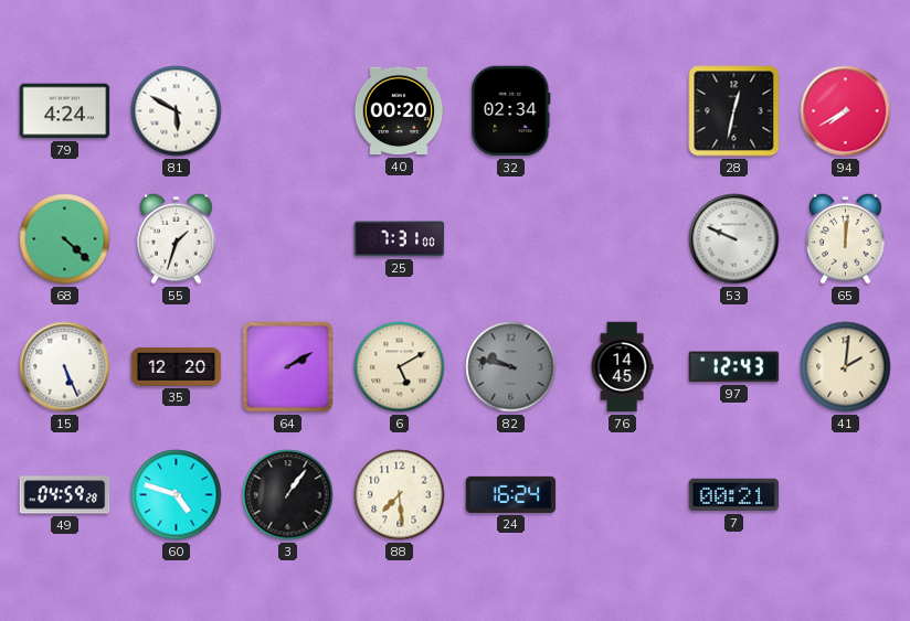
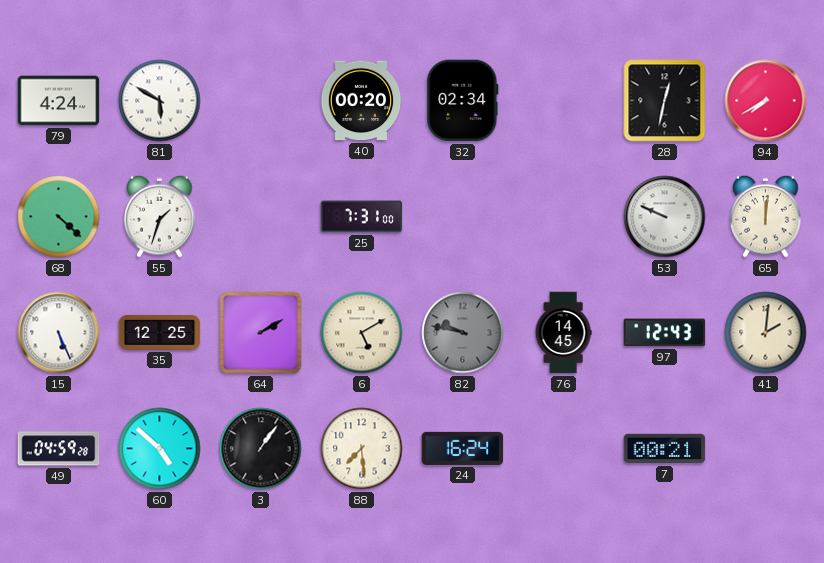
35: 12:20 -> 12:25 (160, 332)
60: 4:48 -> 4:52 (160, 449)
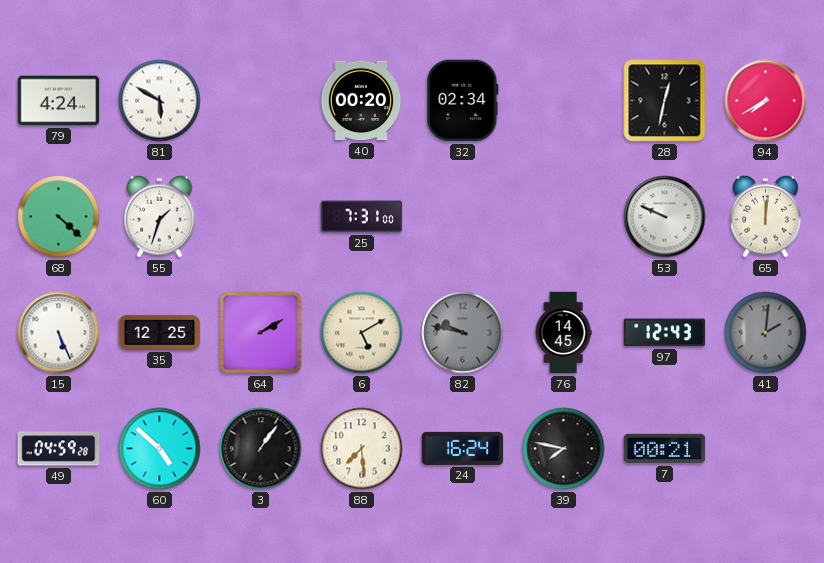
41 dial: cream -> grey (766, 333)
39: none -> 7:47 (564, 449)
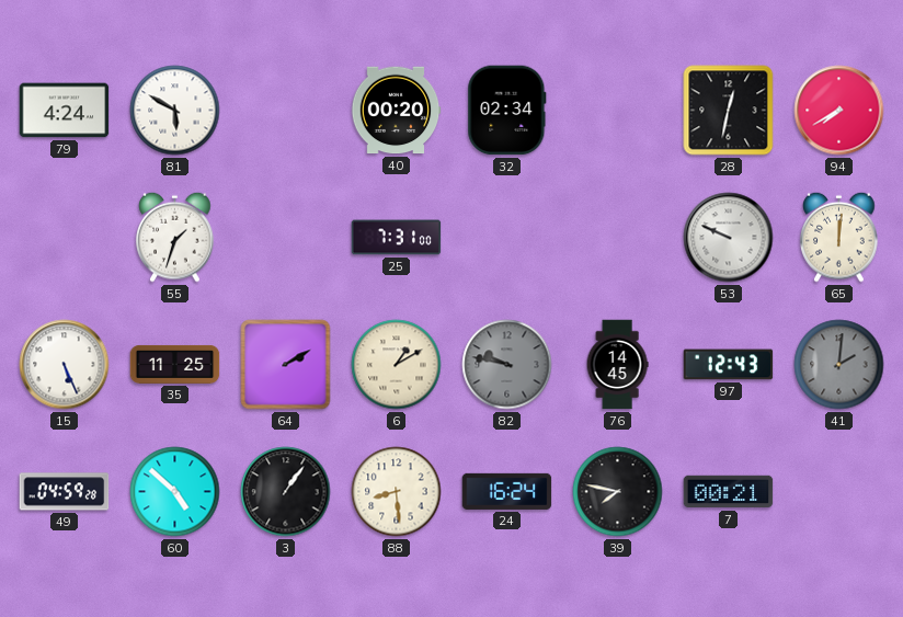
68: 4:22 -> none (59, 217)
35: 12:25 -> 11:25 (175, 364)
6: 5:10 -> 1:10 (397, 365)
88: 7:29 -> 8:29 (397, 492)
